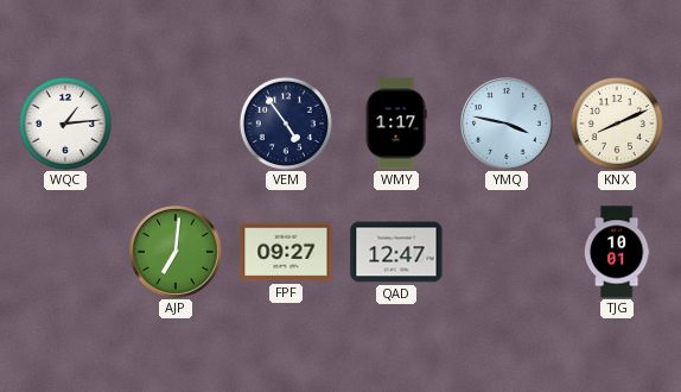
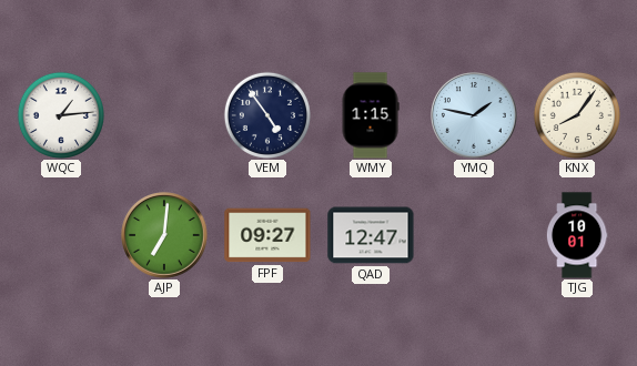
WMY: 1:17 -> 1:15 (371, 115)
YMQ: 3:47 -> 1:47 (475, 116)
KNX: 8:11 -> 8:06 (577, 115)
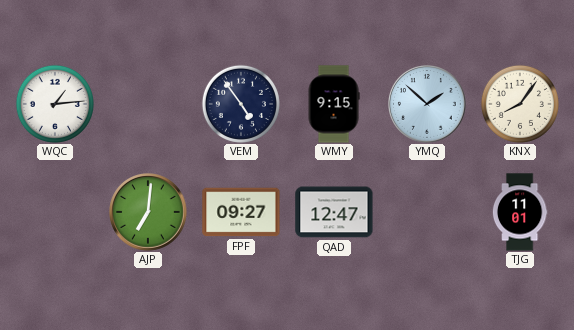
WMY: 1:15 -> 9:15 (334, 104)
YMQ: 1:47 -> 1:52 (428, 105)
TJG: 10:01 -> 11:01 (520, 212)
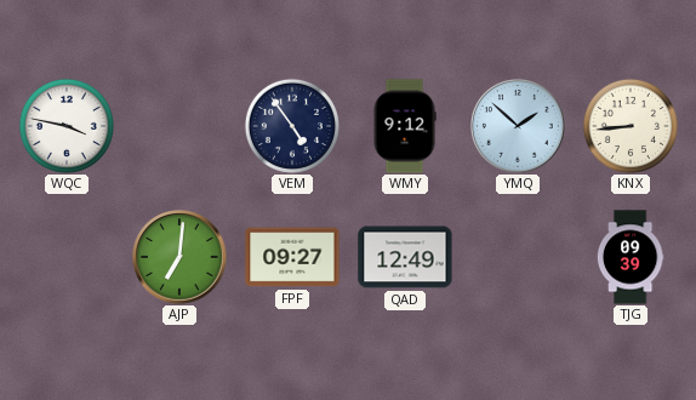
WQC: 1:14 -> 3:47 (67, 126)
WMY: 9:15 -> 9:12 (405, 126)
KNX: 8:06 -> 8:44 (631, 126)
QAD: 12:47 -> 12:49 (405, 257)
TJG: 11:01 -> 09:39 (631, 257)
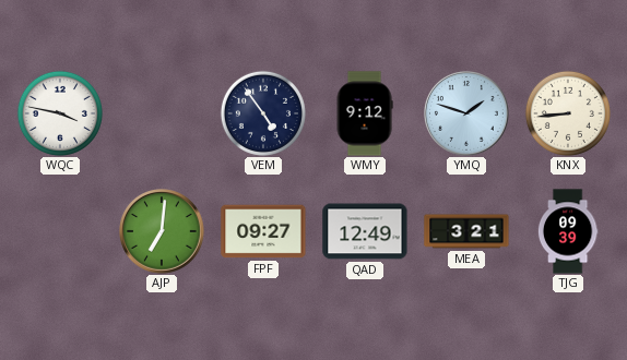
YMQ: 1:52 -> 1:48 (468, 115)
MEA: none -> 3:21 (466, 231)
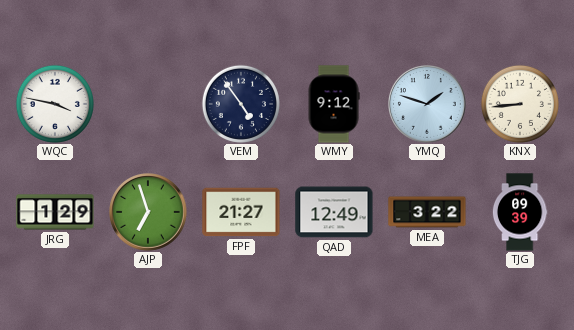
JRG: none -> 1:29 (55, 212)
AJP: 7:01 -> 6:57 (149, 213)
FPF: 09:27 -> 21:27 (241, 212)
MEA: 3:21 -> 3:22 (427, 212)
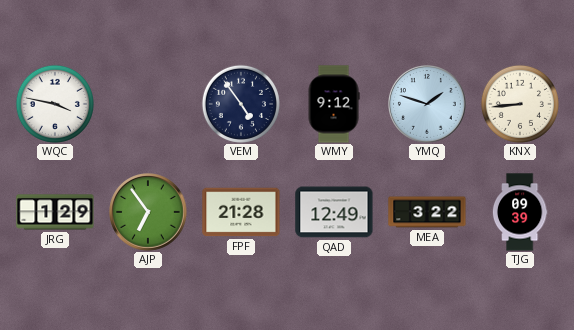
AJP: 6:57 -> 6:54 (149, 213)
FPF: 21:27 -> 21:28 (241, 212)
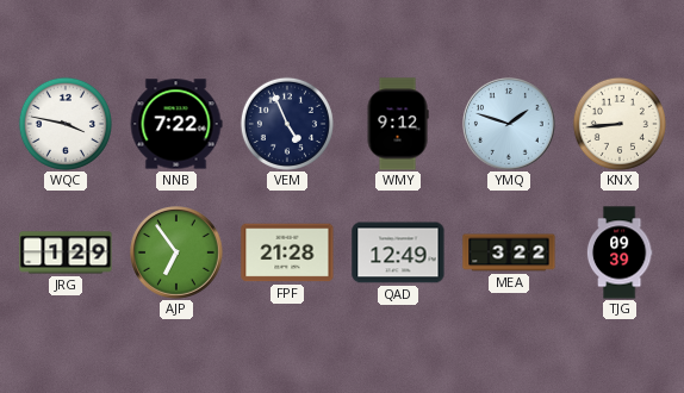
NNB: none -> 7:22 (176, 124)
VEM: 4:54 -> 4:56 (287, 124)
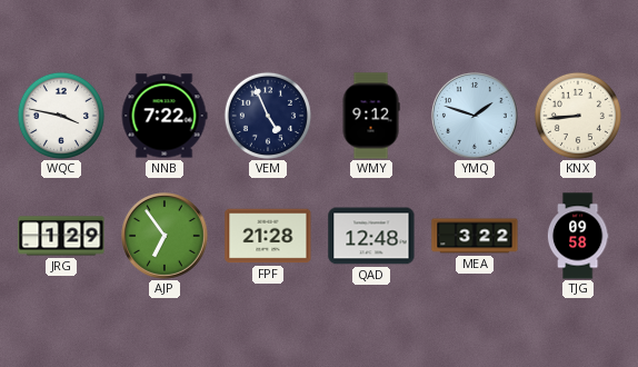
QAD: 12:49 -> 12:48 (371, 236)
TJG: 09:39 -> 09:58 (578, 236)
